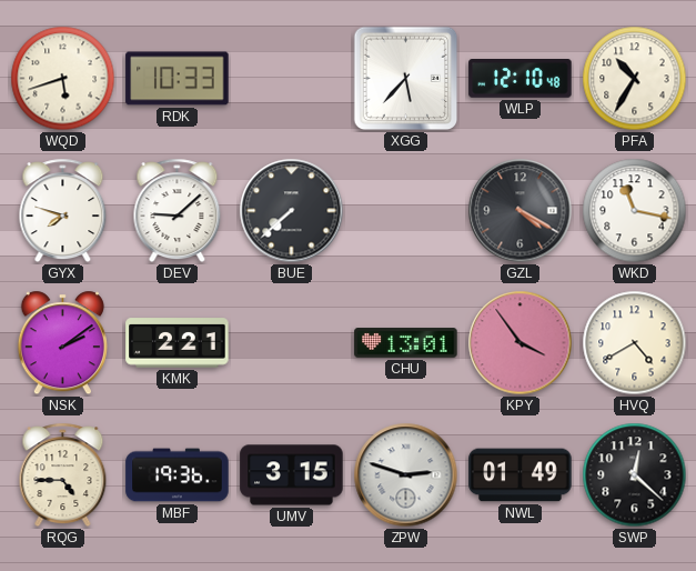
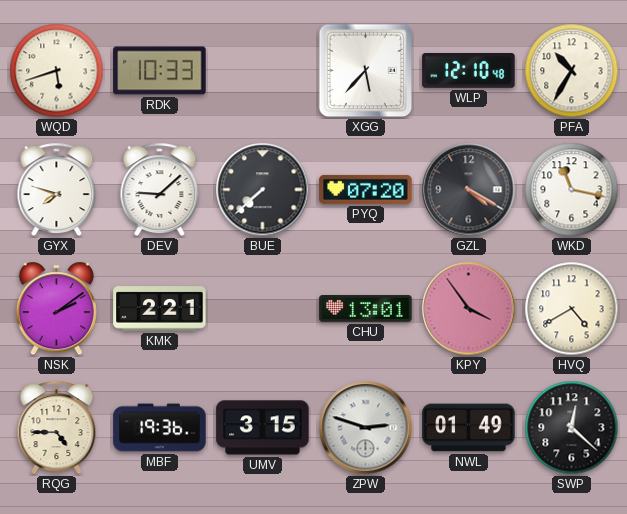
PYQ: none -> 07:20 (366, 189)
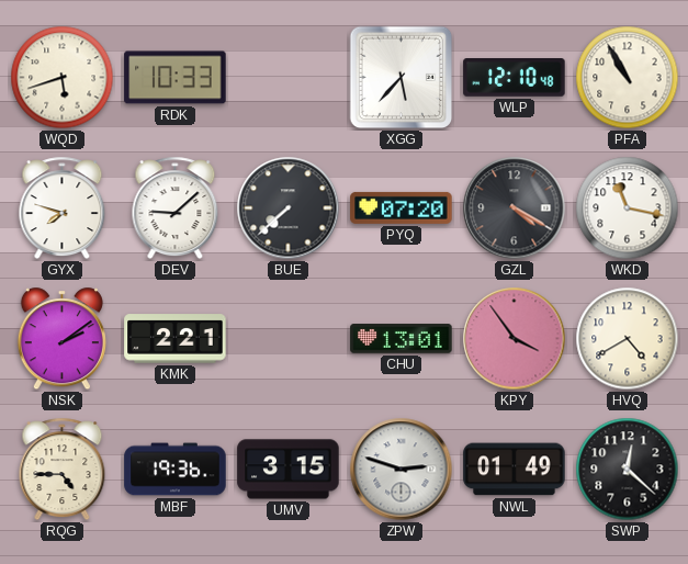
PFA: 10:35 -> 10:55 (628, 78)
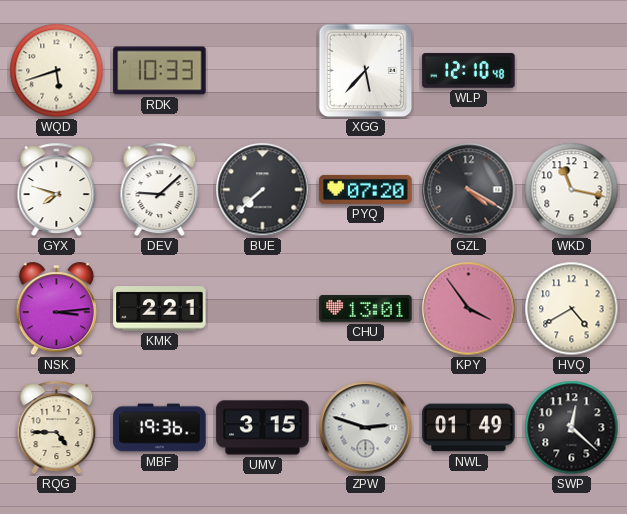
PFA: 10:55 -> none (628, 78)
NSK: 2:09 -> 3:14 (56, 309)
